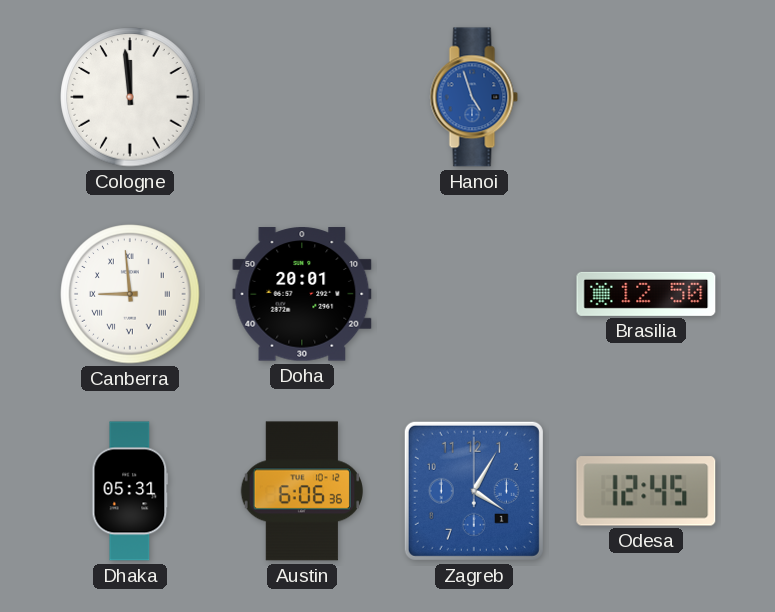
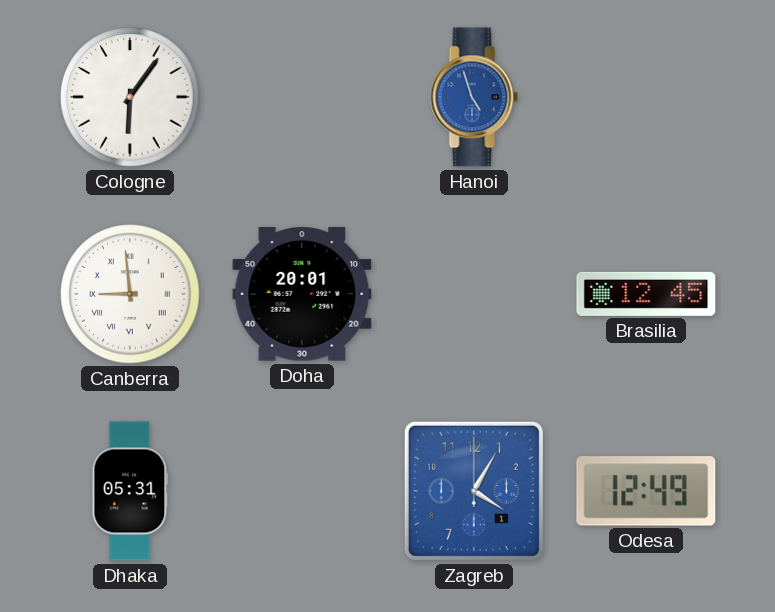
Cologne: 11:59 -> 6:06 (130, 97)
Brasilia: 12:50 -> 12:45 (646, 294)
Austin: 6:06 -> none (302, 491)
Odesa: 12:45 -> 12:49 (646, 491)
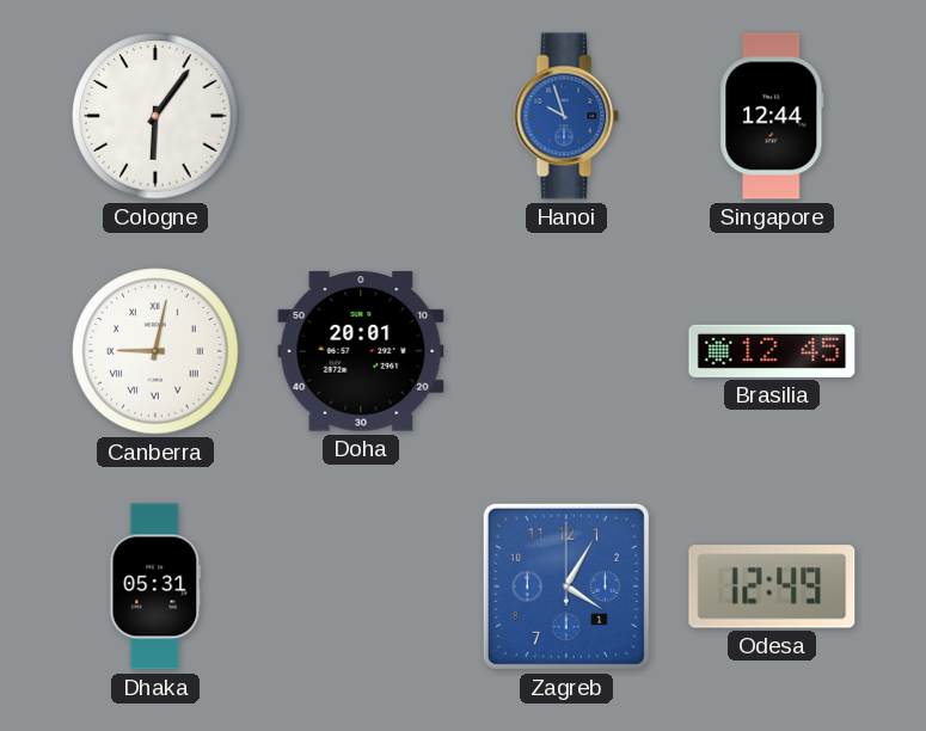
Hanoi: 4:57 -> 9:57 (566, 116)
Singapore: none -> 12:44 (772, 116)
Canberra: 8:59 -> 9:02 (155, 351)
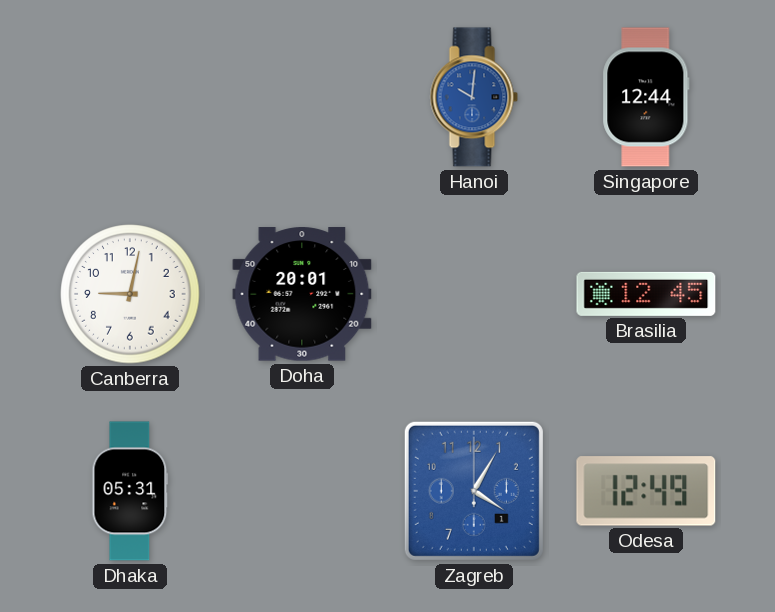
Cologne: 6:06 -> none (155, 116)
Hanoi: 9:57 -> 10:01 (474, 97)
Canberra numerals: Roman -> Arabic (130, 294)
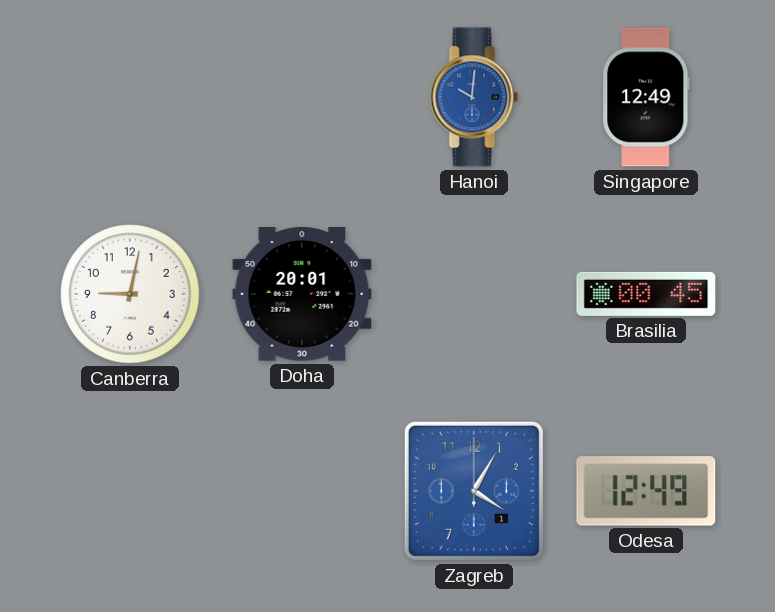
Singapore: 12:44 -> 12:49 (646, 97)
Brasilia: 12:45 -> 00:45 (646, 294)
Dhaka: 05:31 -> none (130, 491)
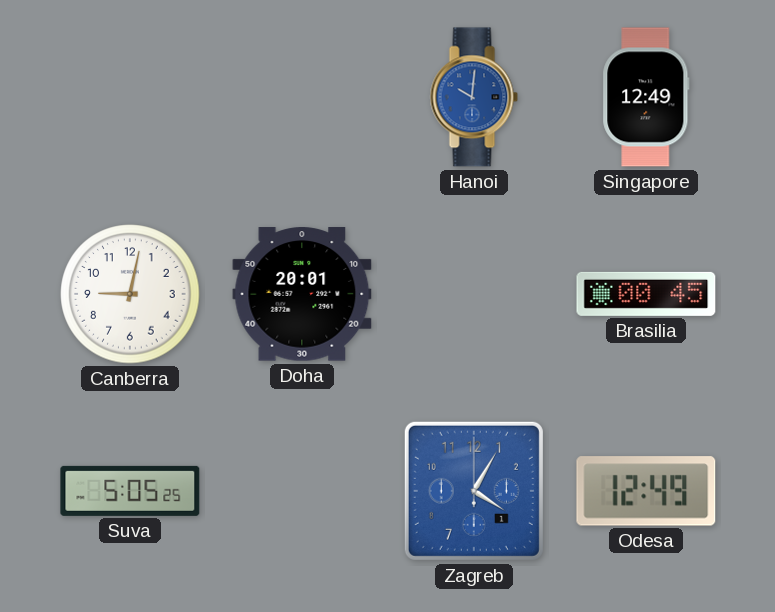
Suva: none -> 5:05 (130, 491)
